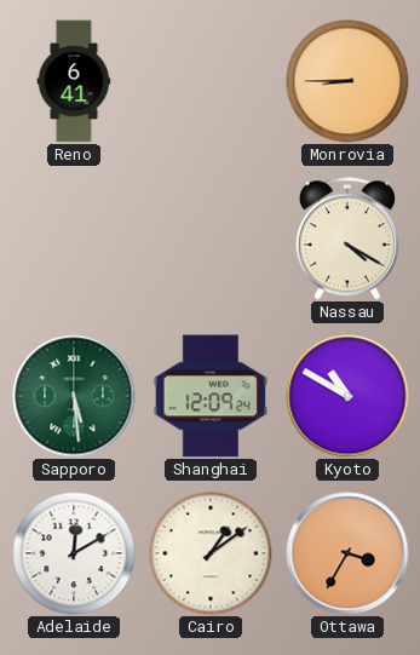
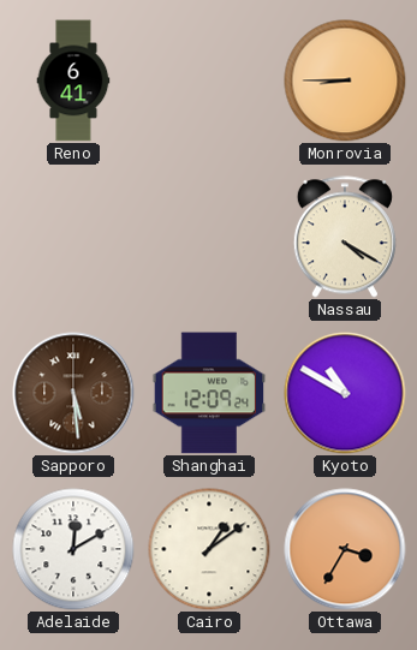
Sapporo dial: green -> brown (73, 393)
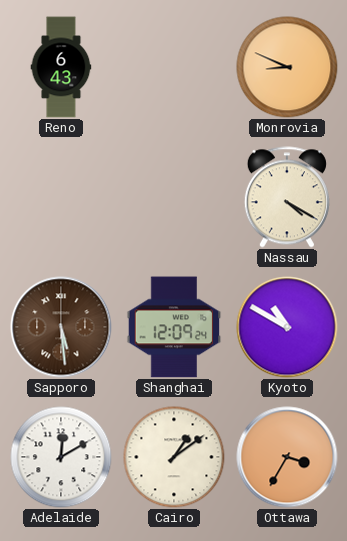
Reno: 6:41 -> 6:43 (61, 67)
Monrovia: 8:45 -> 8:49 (287, 67)
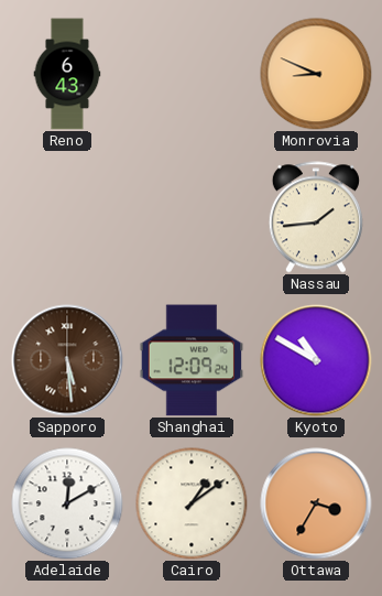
Nassau: 4:20 -> 1:44 (316, 217)
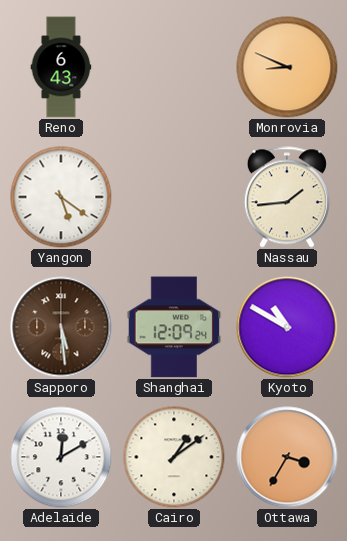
Yangon: none -> 5:21 (61, 197)
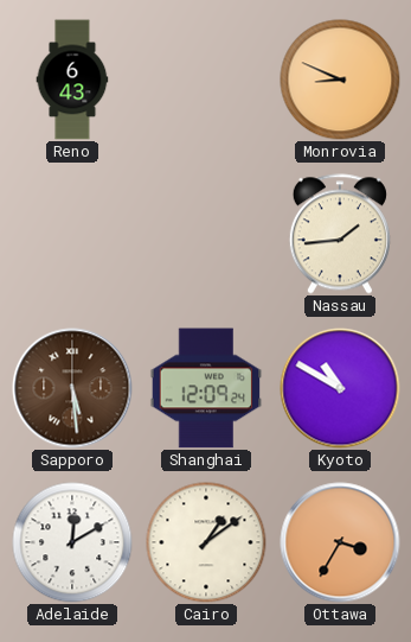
Yangon: 5:21 -> none (61, 197)
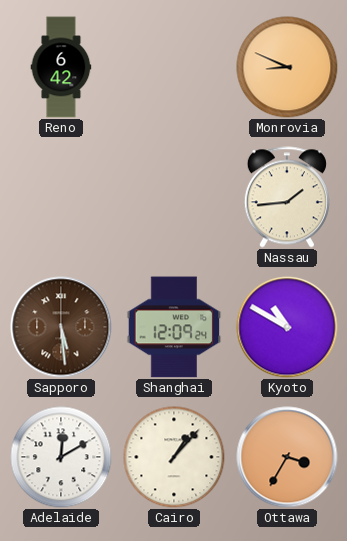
Reno: 6:43 -> 6:42 (61, 67)
Cairo: 1:09 -> 1:07 (174, 457)
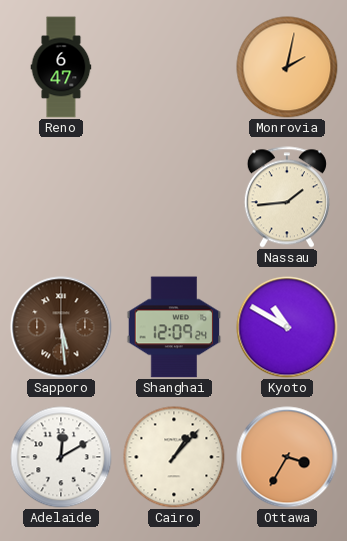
Reno: 6:42 -> 6:47 (61, 67)
Monrovia: 8:49 -> 2:02 (287, 67)
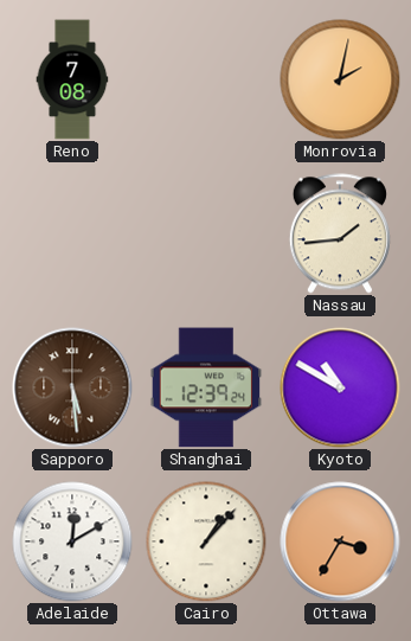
Reno: 6:47 -> 7:08 (72, 79)
Shanghai: 12:09 -> 12:39 (206, 387)
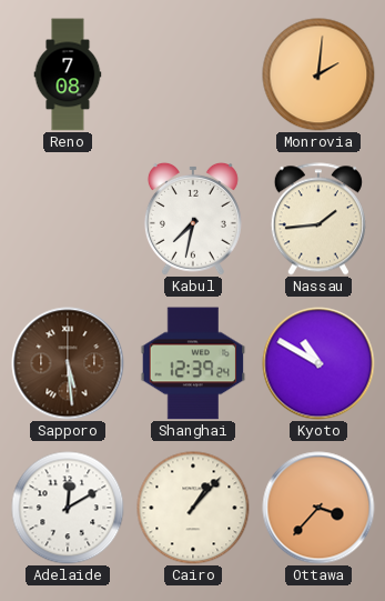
Monrovia: 2:02 -> 2:01 (318, 74)
Kabul: none -> 7:32 (193, 219)
Ottawa: 3:35 -> 3:37 (318, 508)
